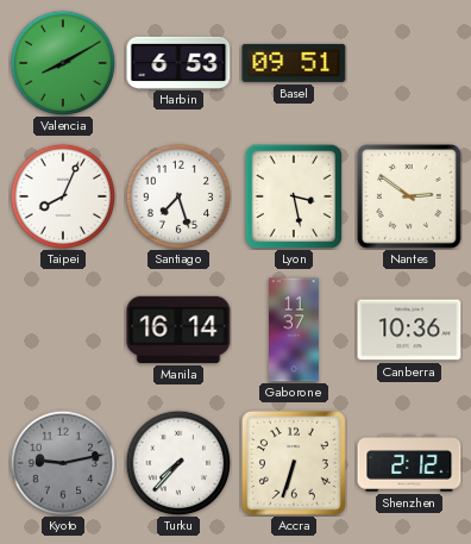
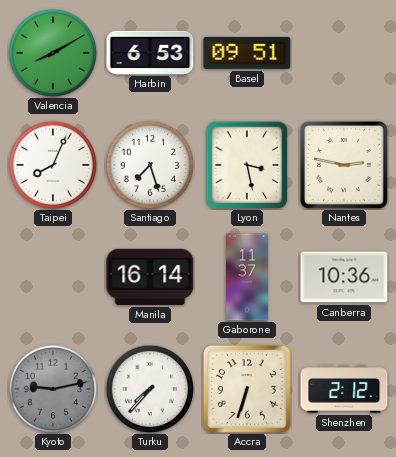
Nantes: 2:51 -> 2:47 (344, 165)
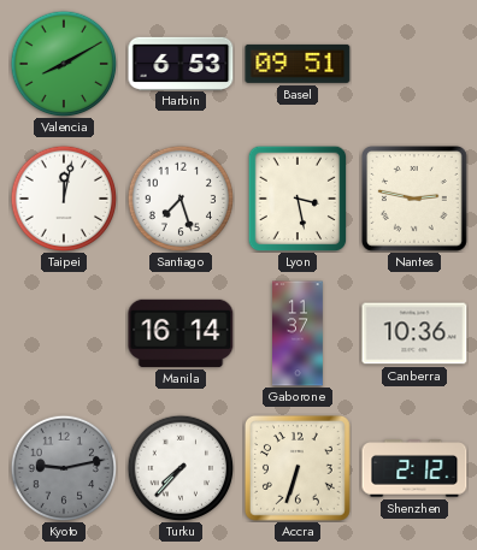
Taipei: 8:04 -> 12:02 (64, 199)
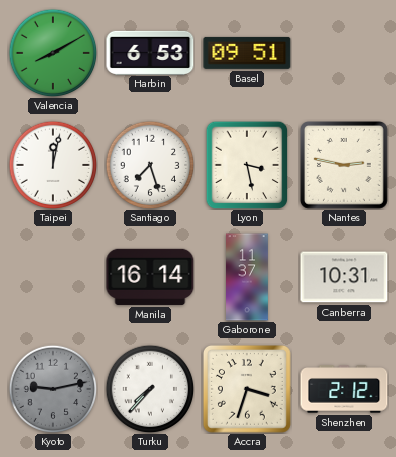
Canberra: 10:36 -> 10:31 (344, 277)
Accra: 6:33 -> 3:33 (247, 389)
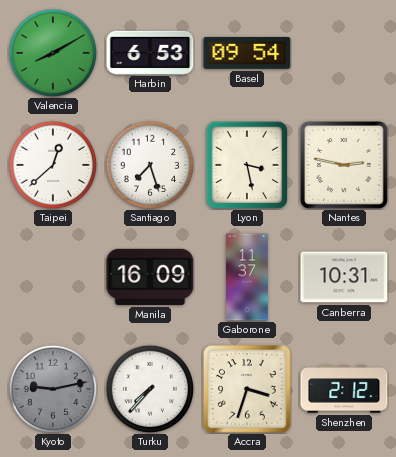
Basel: 09:51 -> 09:54 (247, 53)
Taipei: 12:02 -> 12:38 (53, 165)
Manila: 16:14 -> 16:09 (150, 277)
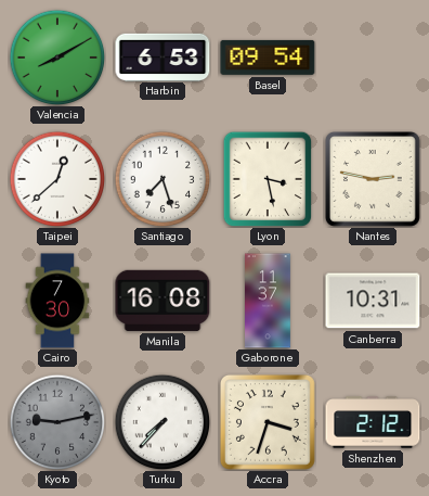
Cairo: none -> 7:30 (57, 301)
Manila: 16:09 -> 16:08 (162, 301)
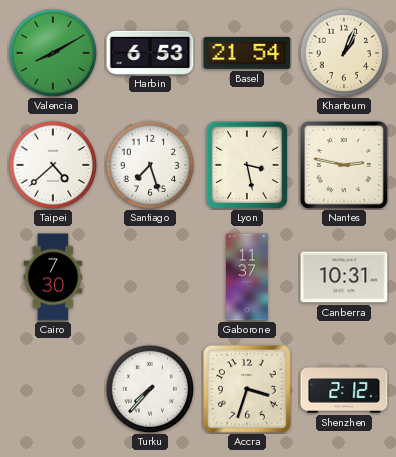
Basel: 09:54 -> 21:54 (247, 53)
Khartoum: none -> 1:04 (344, 53)
Taipei: 12:38 -> 4:38 (53, 165)
Manila: 16:08 -> none (162, 301)
Kyoto: 9:13 -> none (57, 422)
